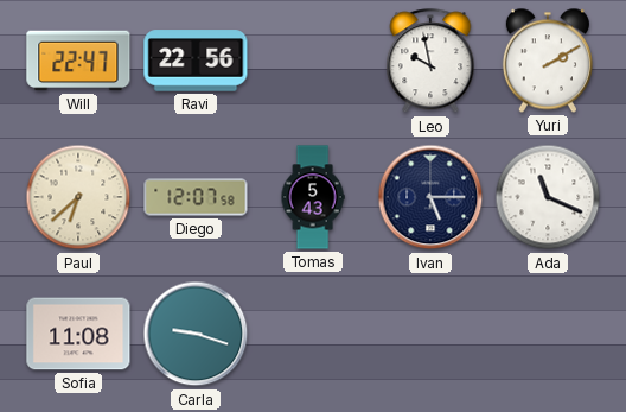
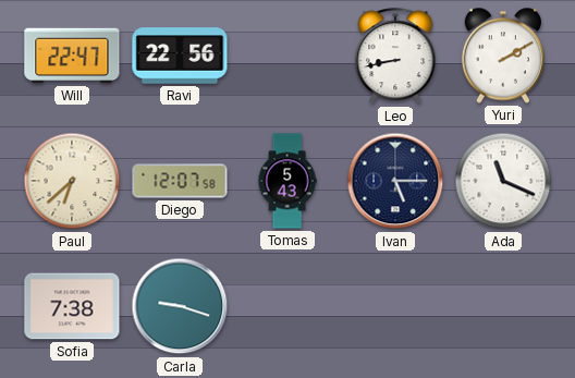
Leo: 9:58 -> 8:43 (395, 57)
Sofia: 11:08 -> 7:38 (72, 306)
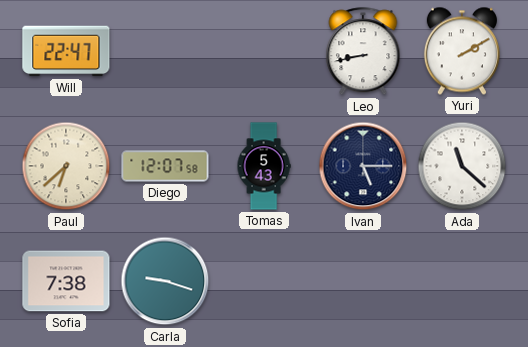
Ravi: 22:56 -> none (180, 56)
Ada: 11:19 -> 11:22 (462, 166)
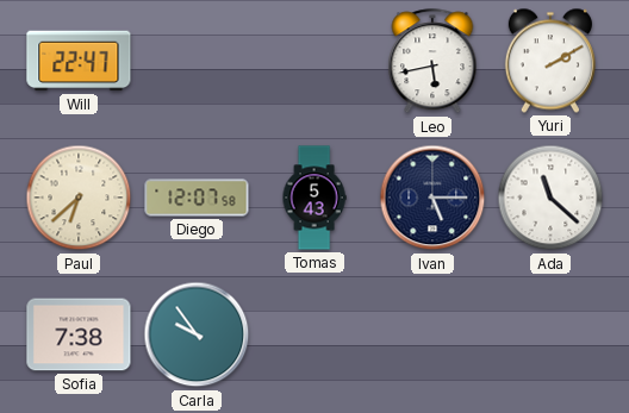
Leo: 8:43 -> 5:43 (432, 62)
Carla: 9:18 -> 9:54 (197, 334)
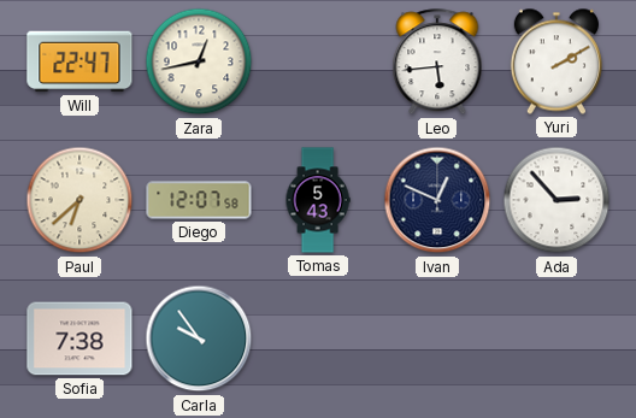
Zara: none -> 12:43 (199, 61)
Leo: 5:43 -> 5:44 (437, 63)
Ivan: 5:15 -> 12:49 (437, 200)
Ada: 11:22 -> 2:53 (556, 200)
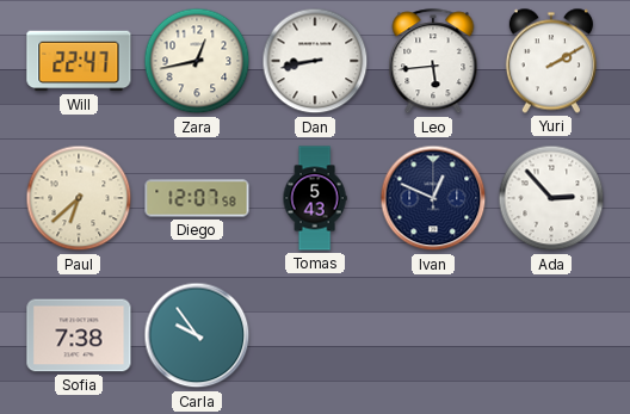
Dan: none -> 8:43 (315, 61)
